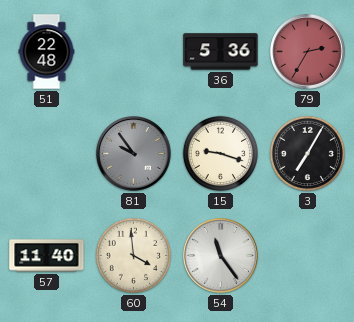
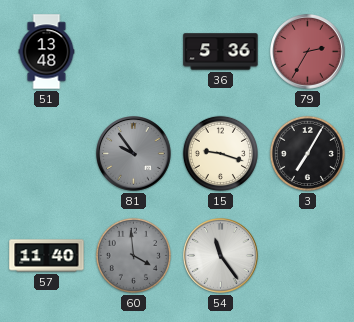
51: 22:48 -> 13:48 (47, 52)
60 dial: cream -> grey (133, 255)
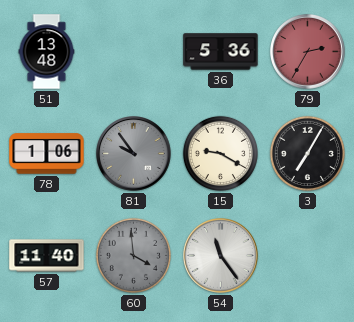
78: none -> 1:06 (47, 154)
15: 9:18 -> 9:20 (220, 153)
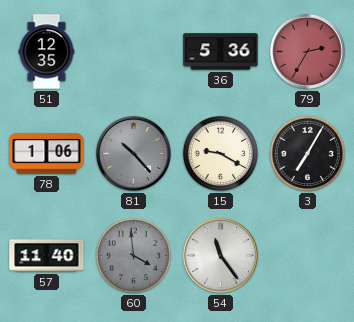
51: 13:48 -> 12:35 (47, 52)
81: 9:54 -> 10:23 (134, 154)
